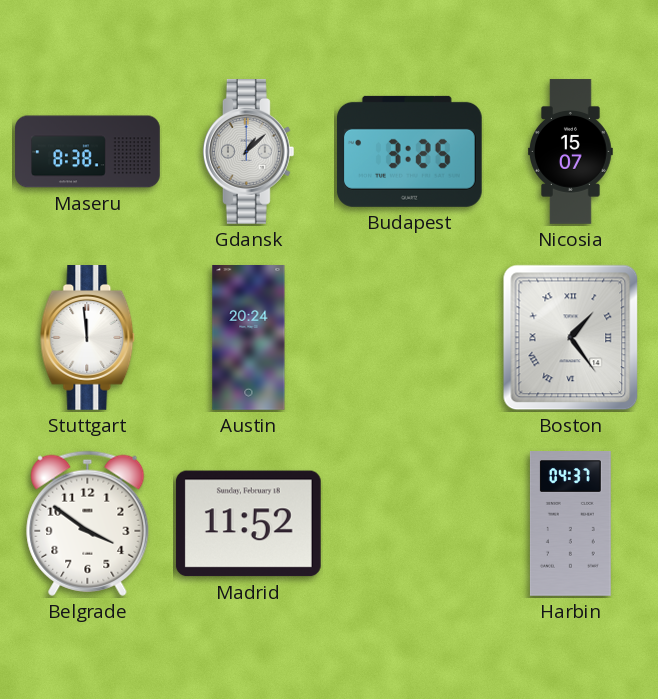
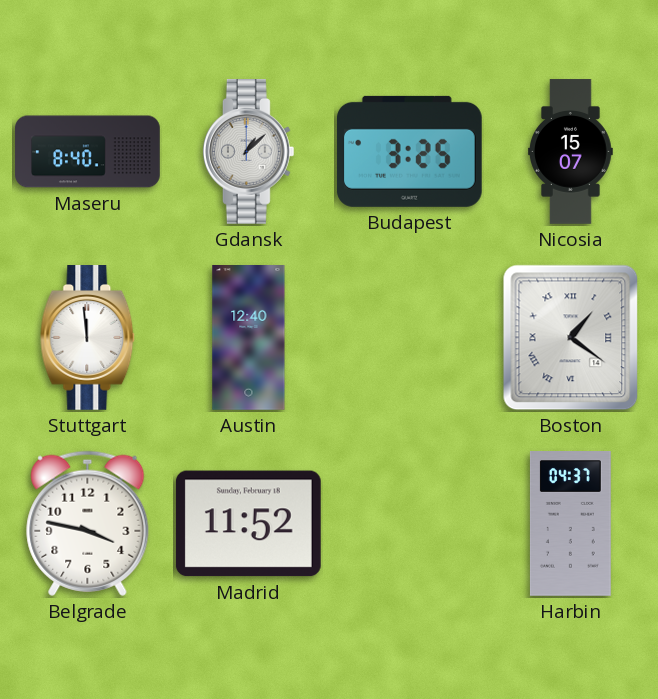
Maseru: 8:38 -> 8:40 (88, 152)
Austin: 20:24 -> 12:40 (249, 338)
Boston: 1:24 -> 1:21 (571, 338)
Belgrade: 3:51 -> 3:47 (88, 523)
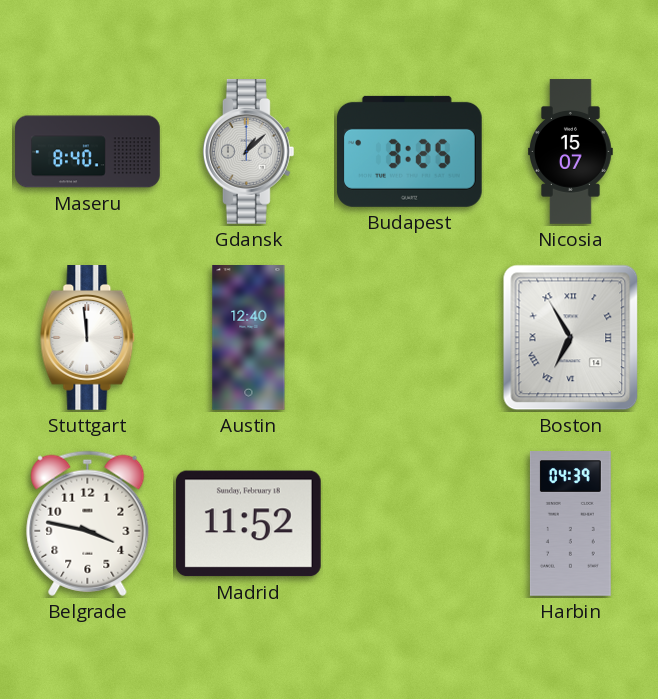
Boston: 1:21 -> 6:55 (571, 338)
Harbin: 04:37 -> 04:39 (570, 524)
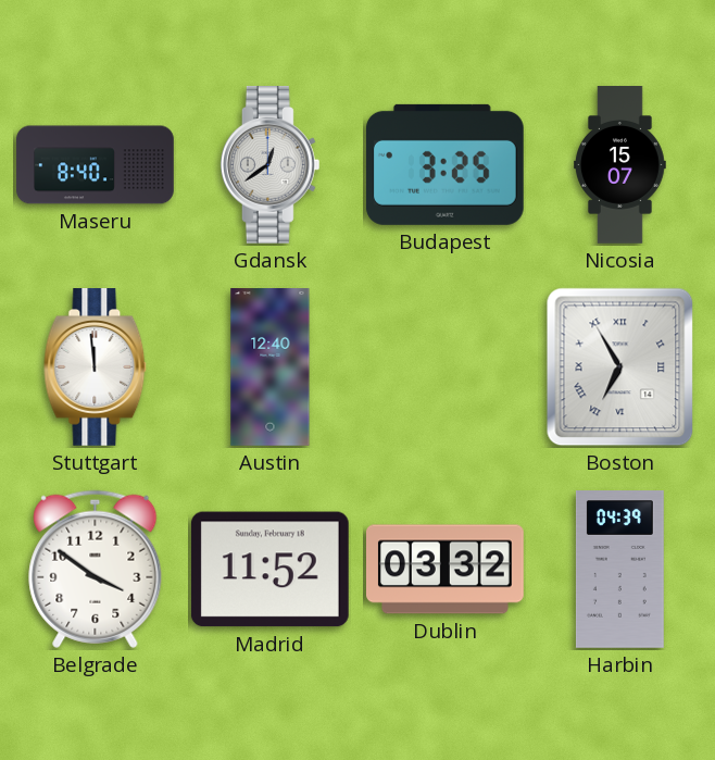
Gdansk: 1:08 -> 12:39 (269, 165)
Belgrade: 3:47 -> 3:51 (96, 569)
Dublin: none -> 03:32 (446, 570)
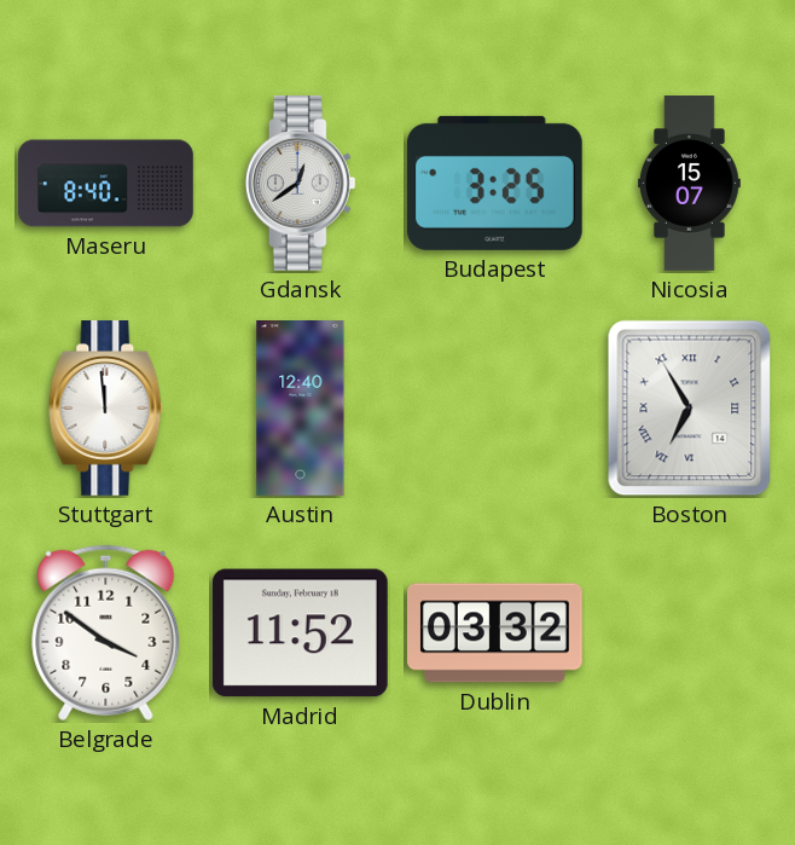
Harbin: 04:39 -> none (619, 570)
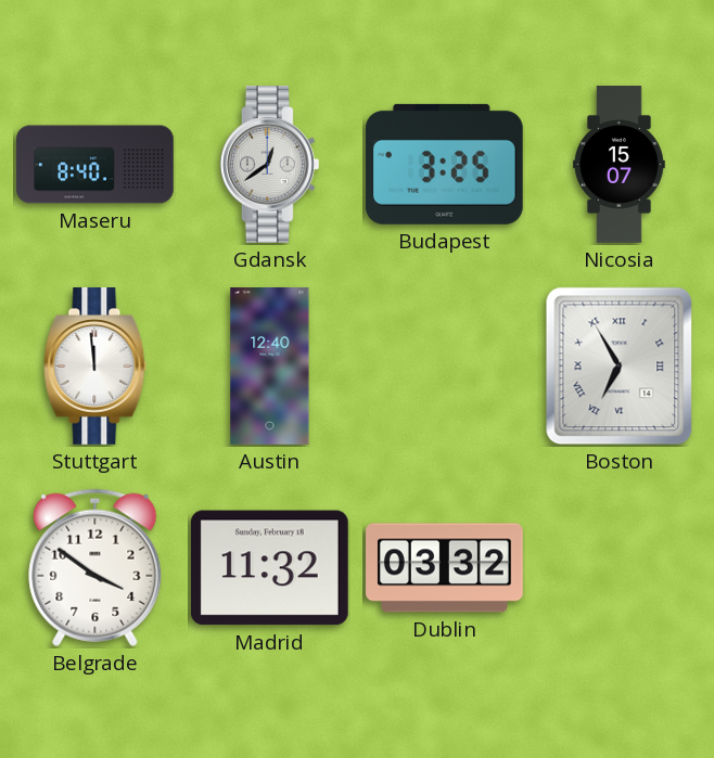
Madrid: 11:52 -> 11:32 (269, 568)
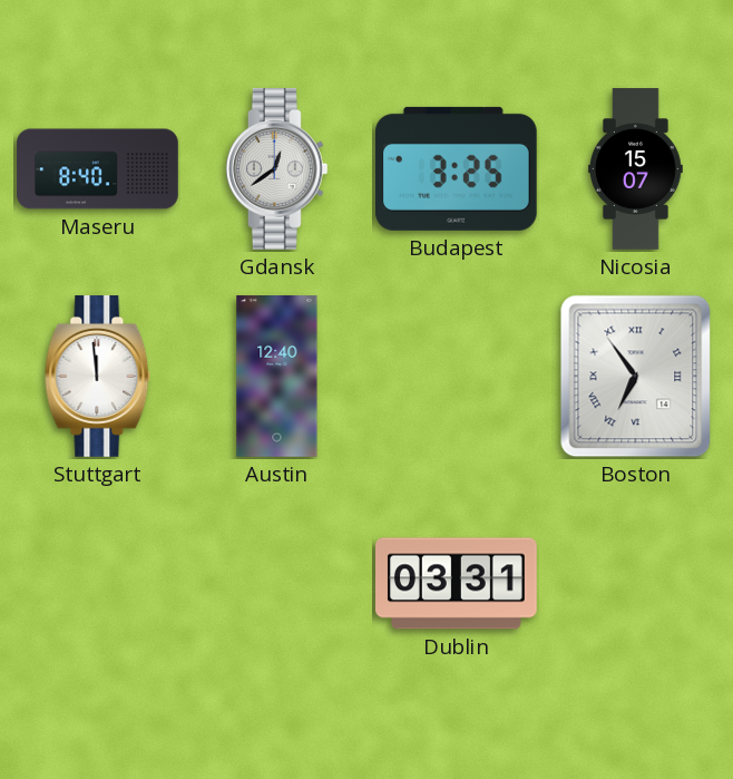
Boston: 6:55 -> 6:54 (636, 377)
Belgrade: 3:51 -> none (95, 567)
Madrid: 11:32 -> none (269, 568)
Dublin: 03:32 -> 03:31 (457, 584)
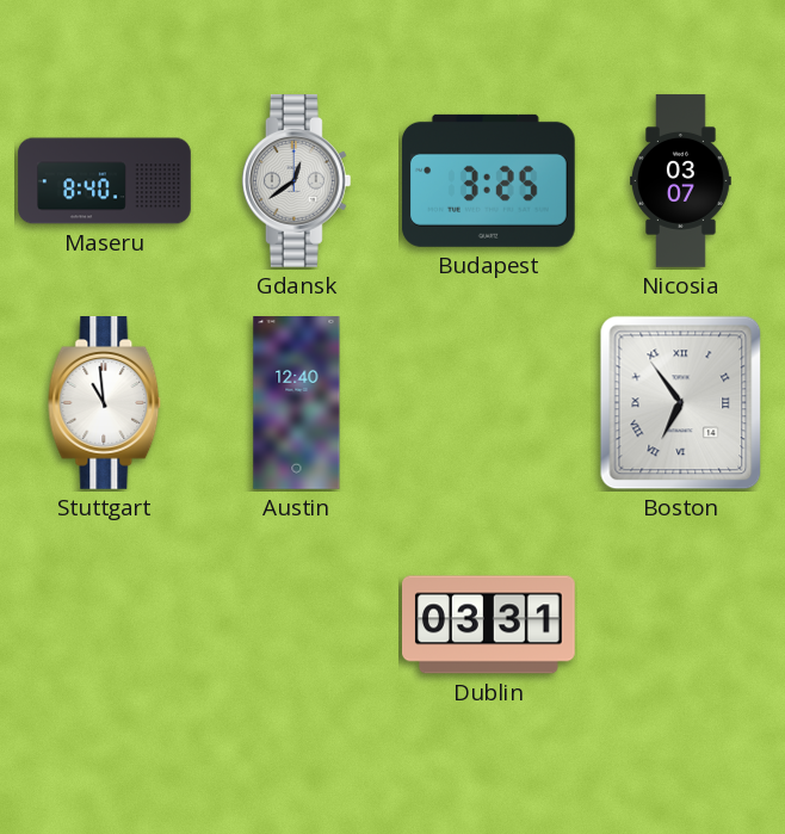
Nicosia: 15:07 -> 03:07 (681, 181)
Stuttgart: 11:59 -> 10:59 (105, 403)
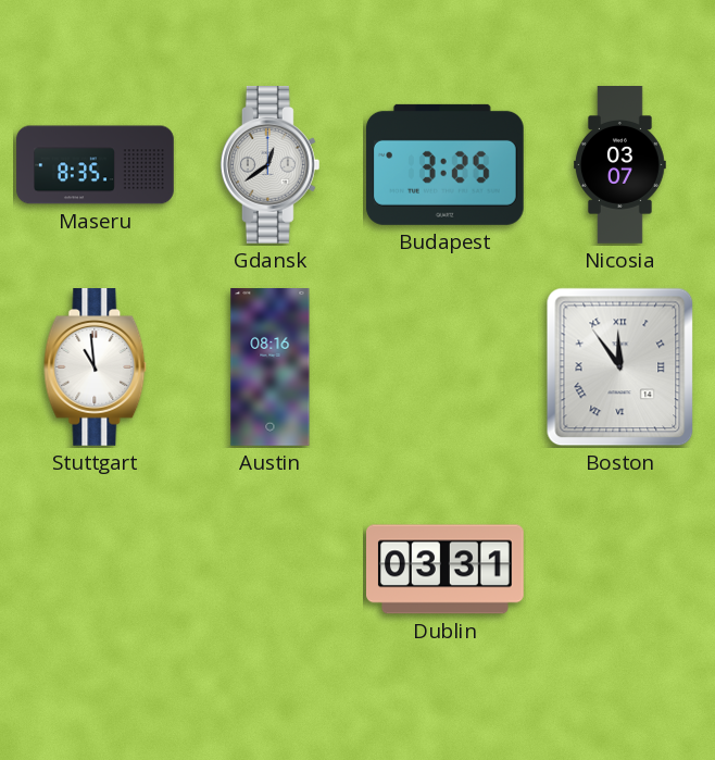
Maseru: 8:40 -> 8:35 (96, 165)
Austin: 12:40 -> 08:16 (271, 367)
Boston: 6:54 -> 11:54 (620, 367)
